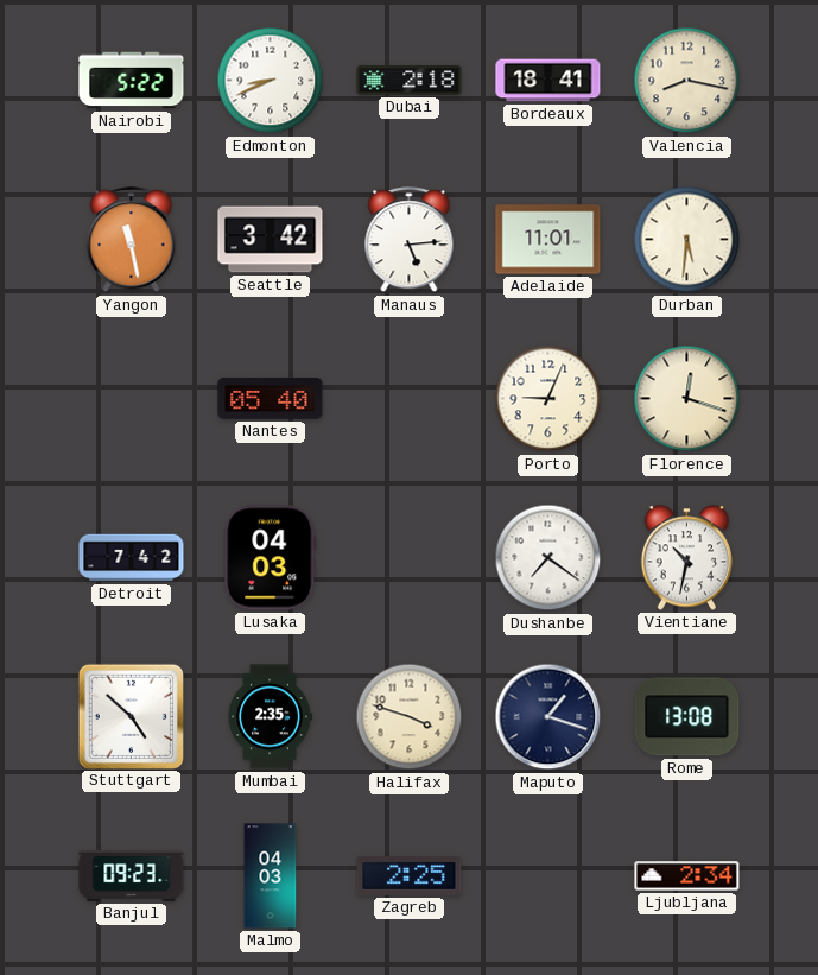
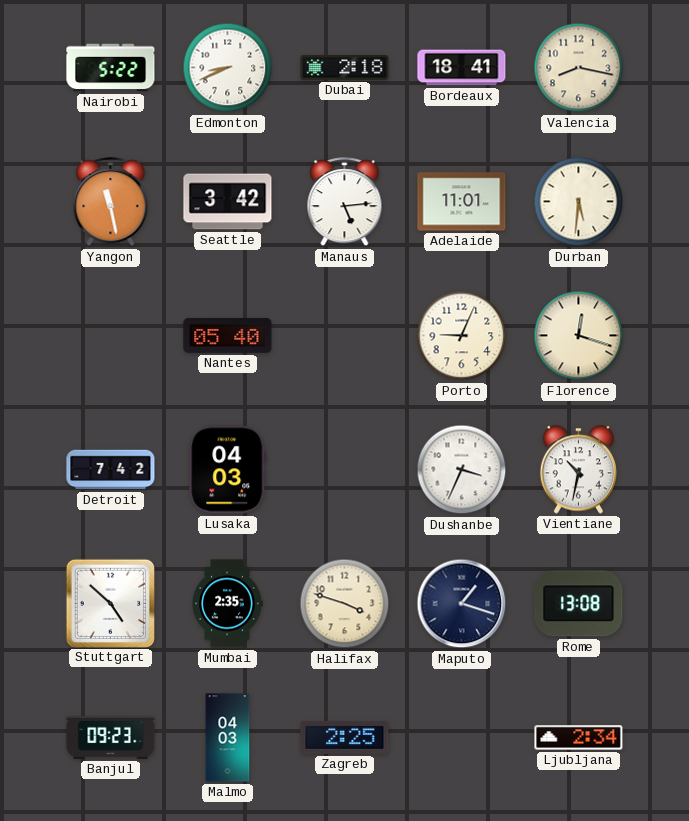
Dushanbe: 7:21 -> 3:34 (462, 470)
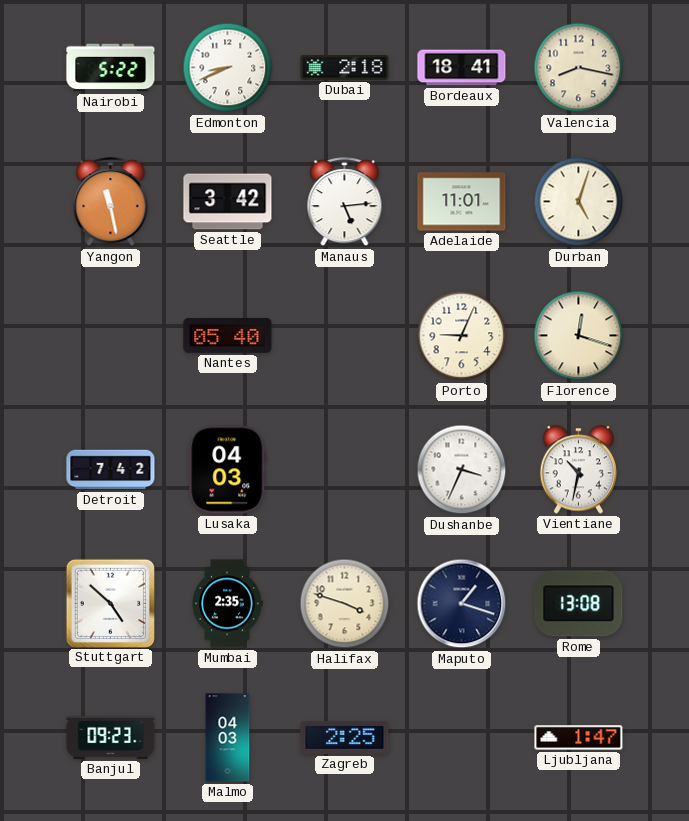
Durban: 5:31 -> 5:03 (579, 202)
Ljubljana: 2:34 -> 1:47 (579, 738)
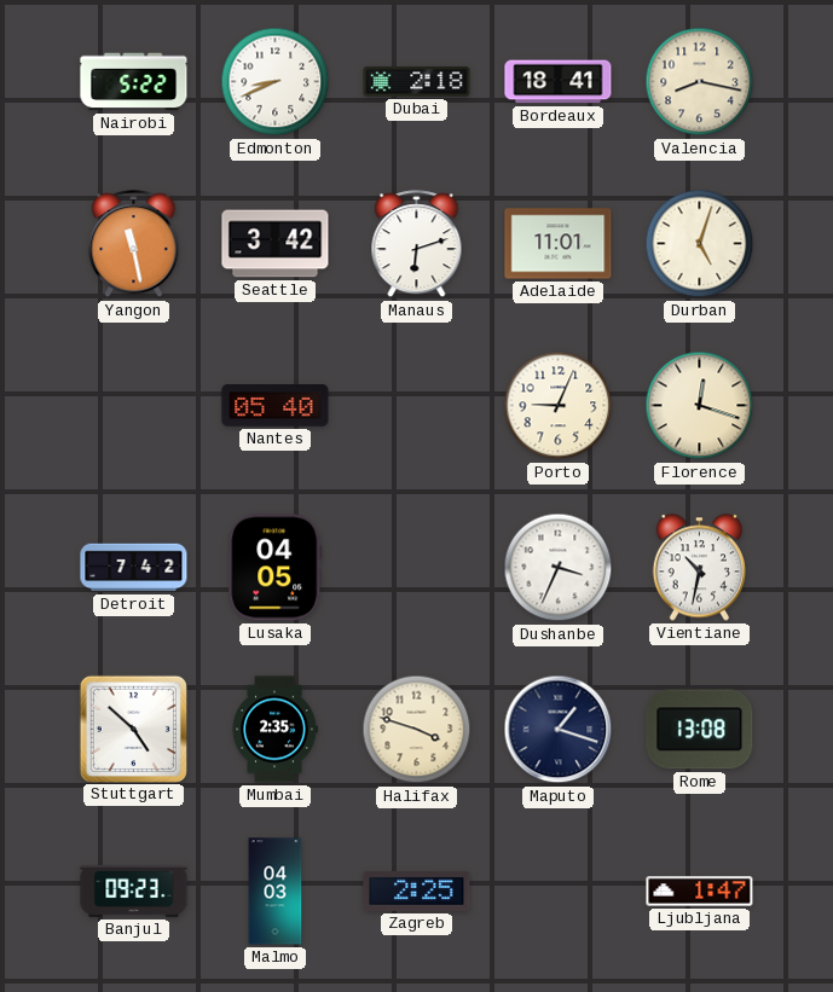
Manaus: 5:14 -> 6:12 (417, 244)
Lusaka: 04:03 -> 04:05 (276, 568)
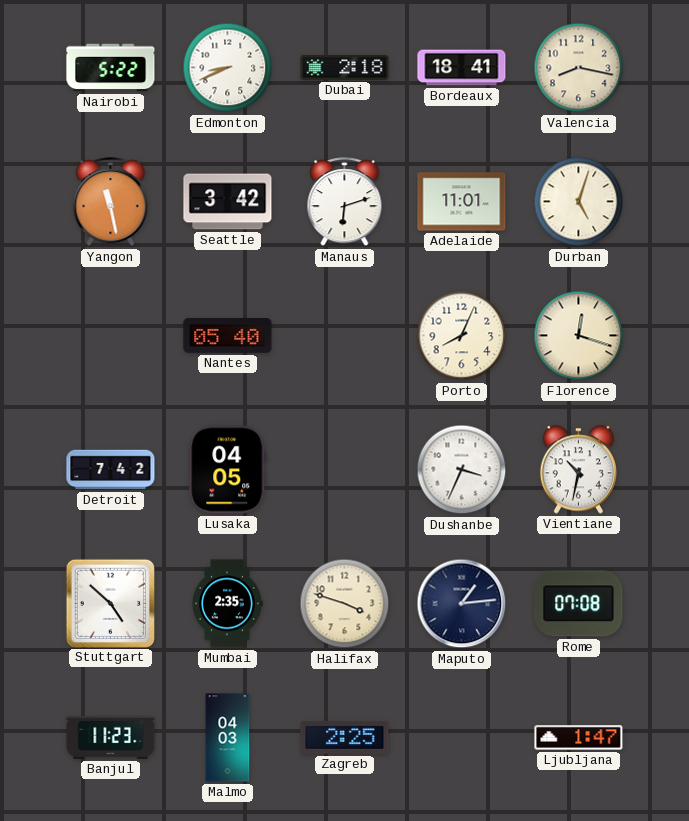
Porto: 9:04 -> 8:04 (462, 336)
Maputo: 1:18 -> 1:14 (462, 604)
Rome: 13:08 -> 07:08 (579, 604)
Banjul: 09:23 -> 11:23 (111, 737)
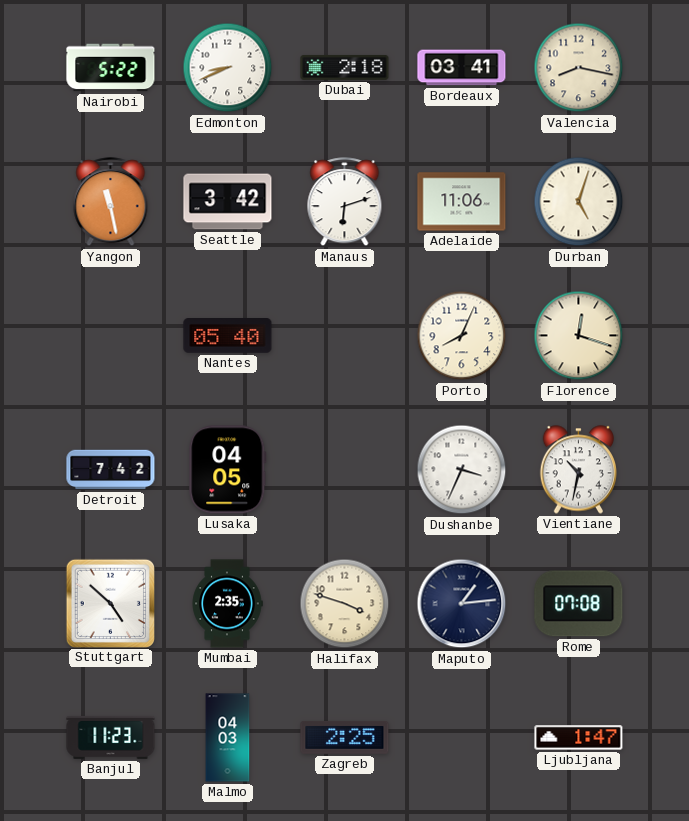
Bordeaux: 18:41 -> 03:41 (462, 68)
Adelaide: 11:01 -> 11:06 (462, 202)
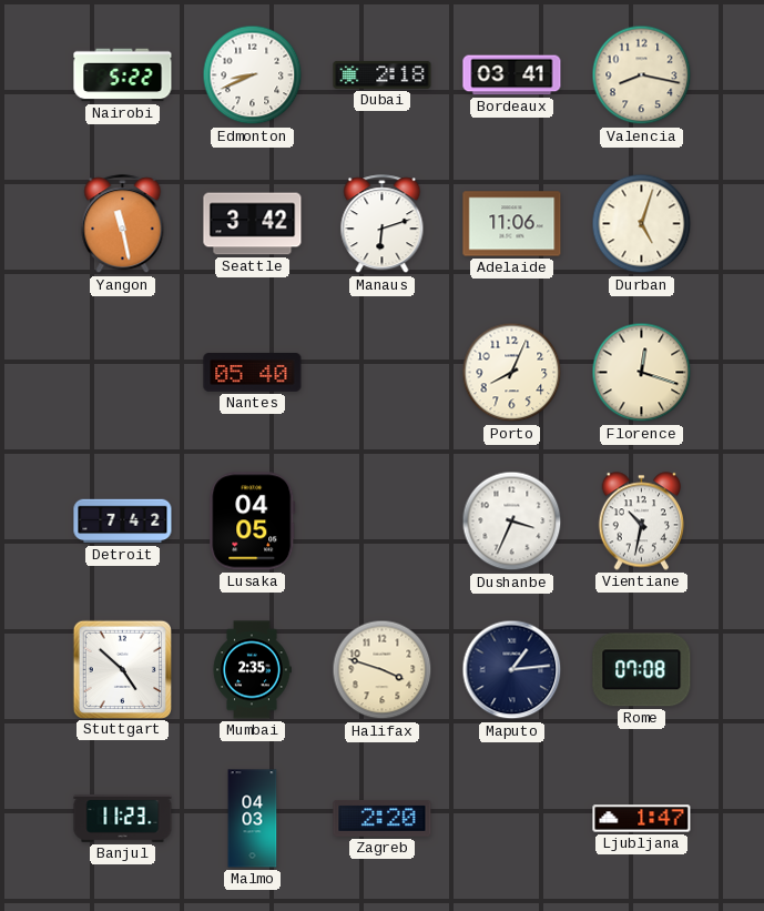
Zagreb: 2:25 -> 2:20 (383, 819)
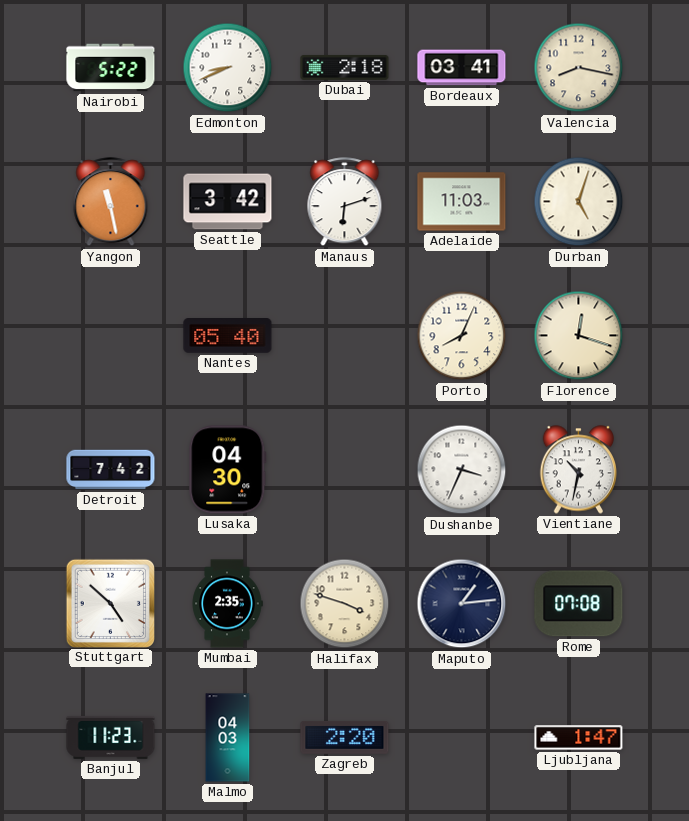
Adelaide: 11:06 -> 11:03 (462, 202)
Lusaka: 04:05 -> 04:30 (228, 470)
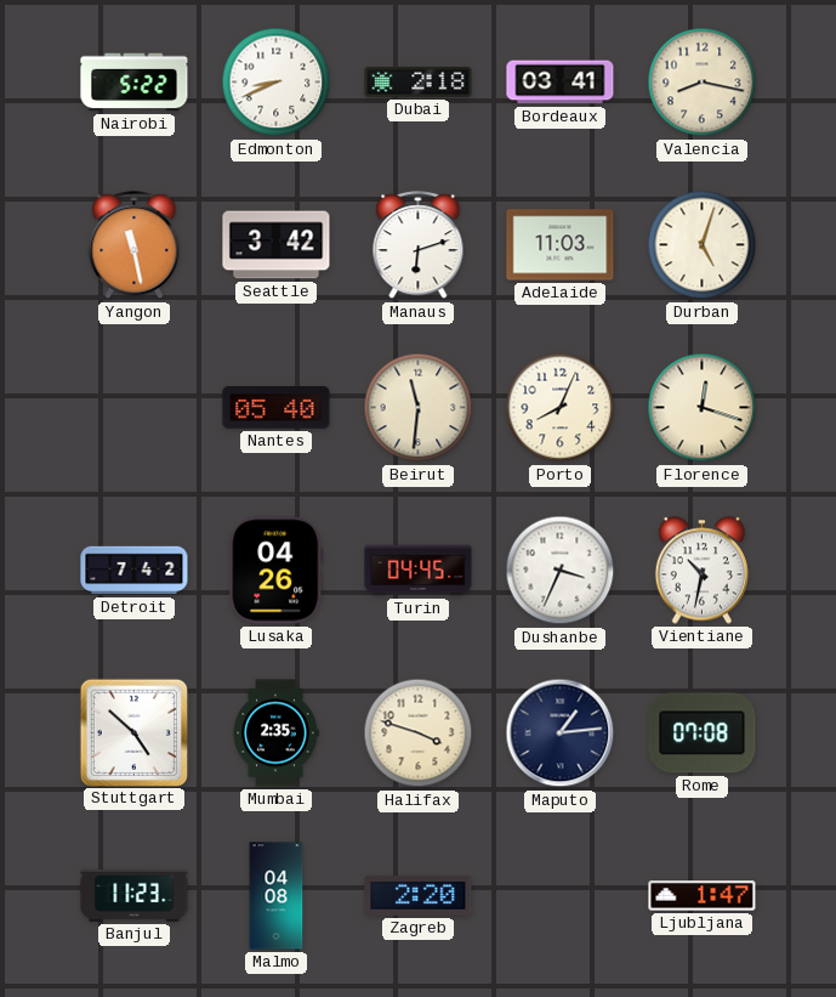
Beirut: none -> 11:31 (419, 408)
Lusaka: 04:30 -> 04:26 (277, 571)
Turin: none -> 04:45 (419, 571)
Malmo: 04:03 -> 04:08 (277, 896)
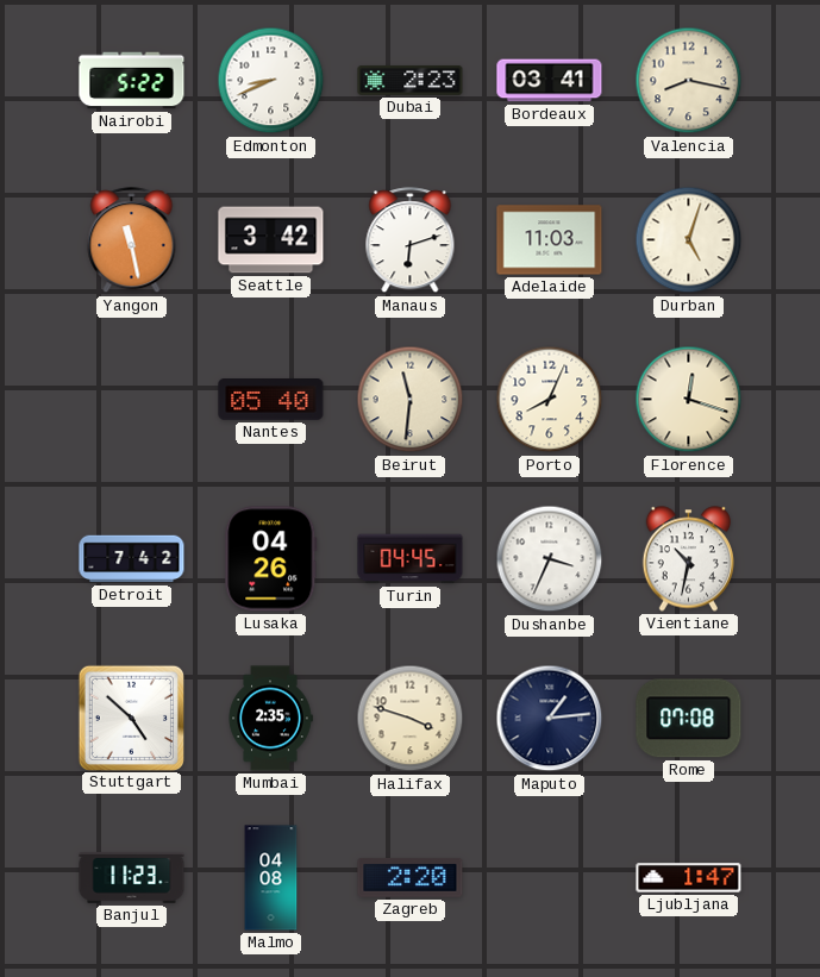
Dubai: 2:18 -> 2:23 (411, 80)
